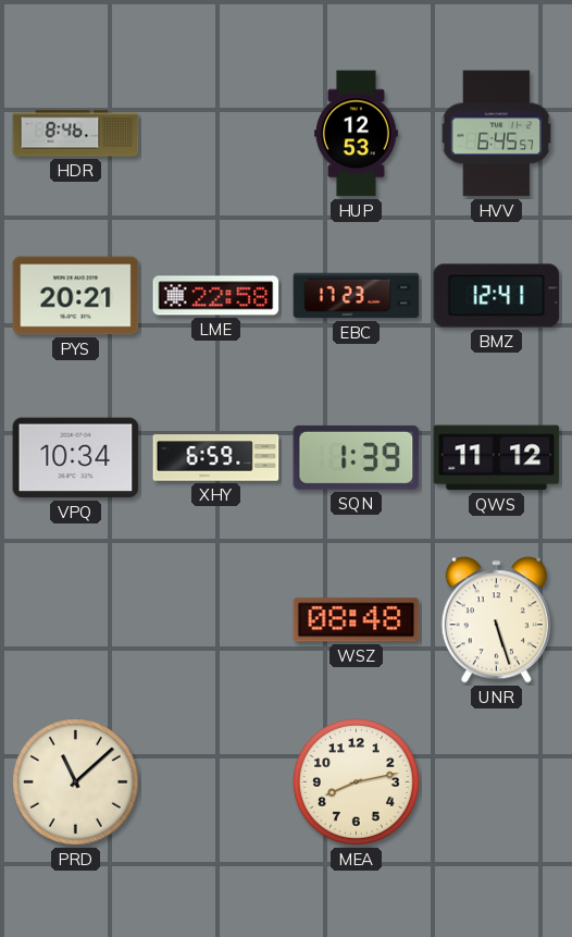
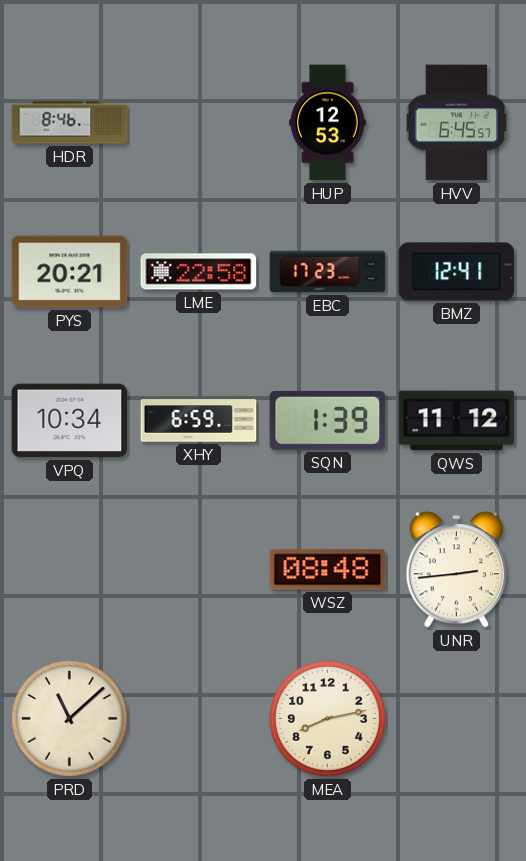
UNR: 5:27 -> 2:44 (456, 570)
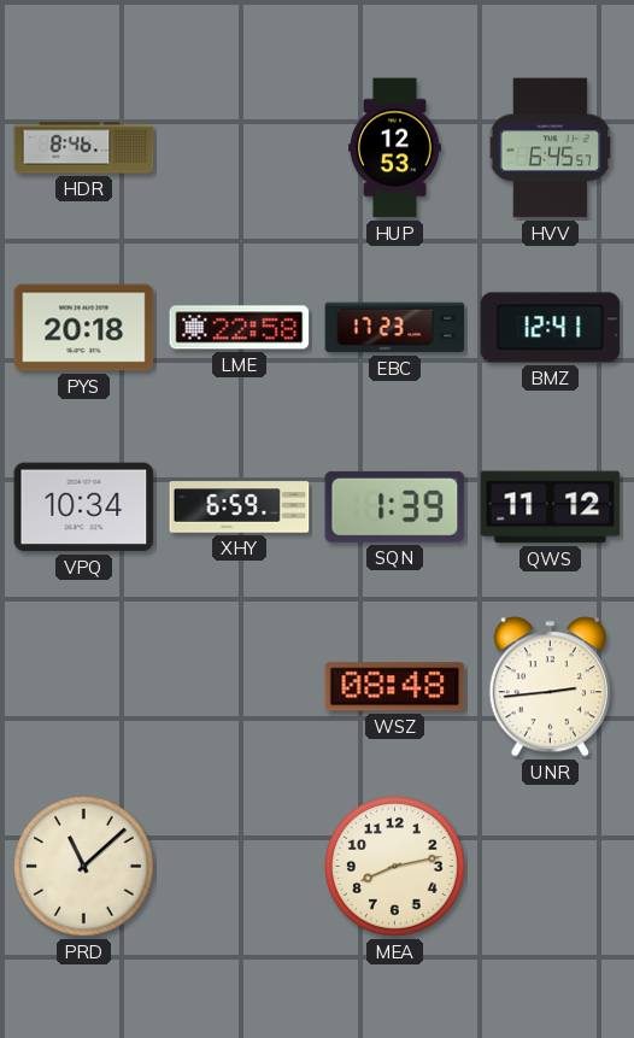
PYS: 20:21 -> 20:18 (84, 328)
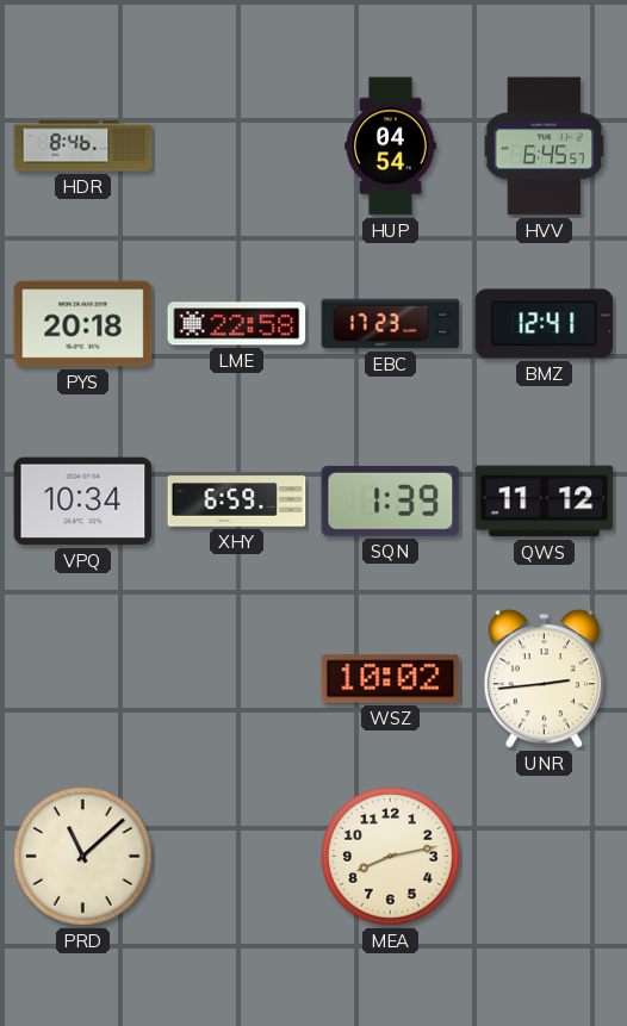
HUP: 12:53 -> 04:54 (391, 147)
WSZ: 08:48 -> 10:02 (391, 679)
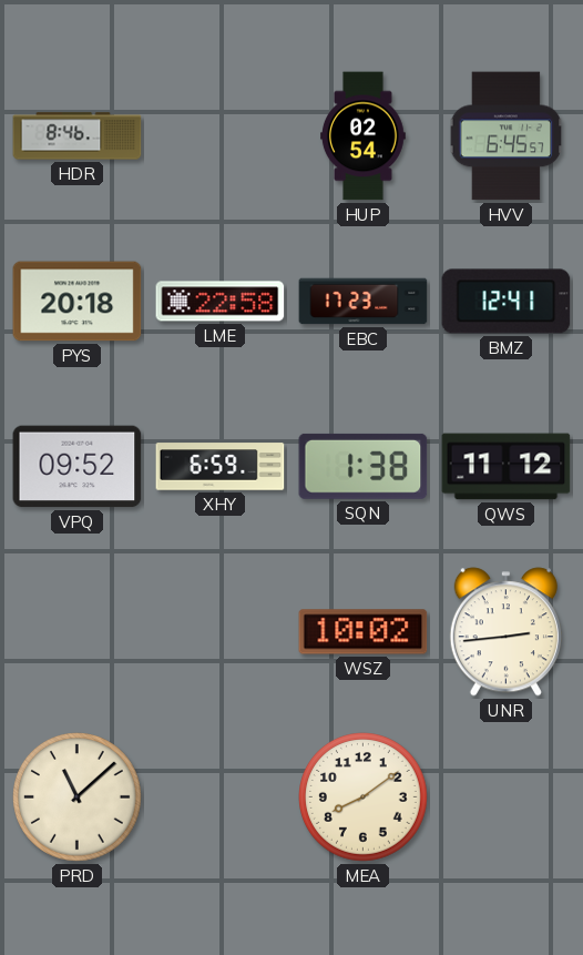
HUP: 04:54 -> 02:54 (364, 136)
VPQ: 10:34 -> 09:52 (78, 467)
SQN: 1:39 -> 1:38 (364, 466)
MEA: 8:13 -> 8:09 (364, 797)
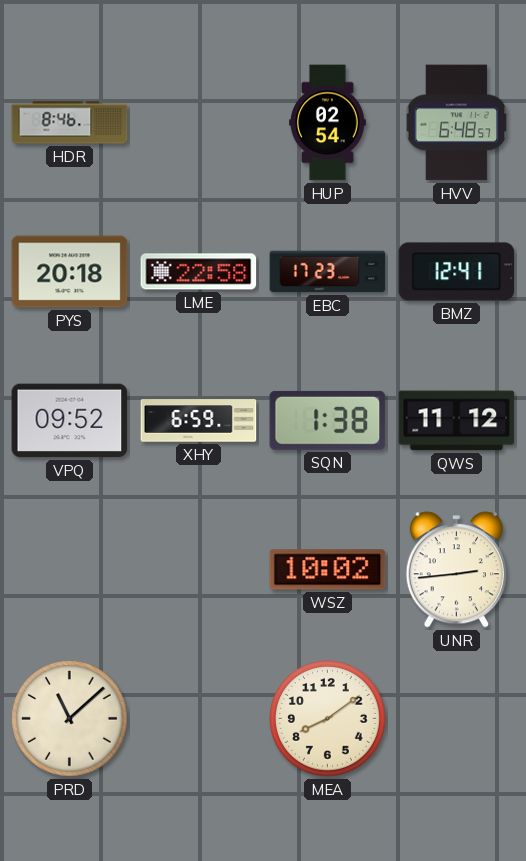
HVV: 6:45 -> 6:48 (457, 123)
